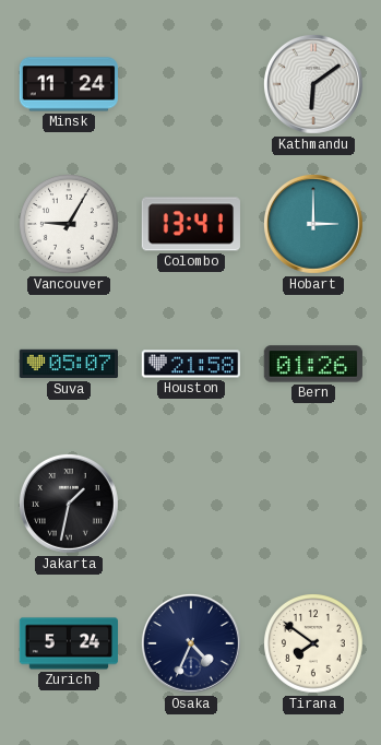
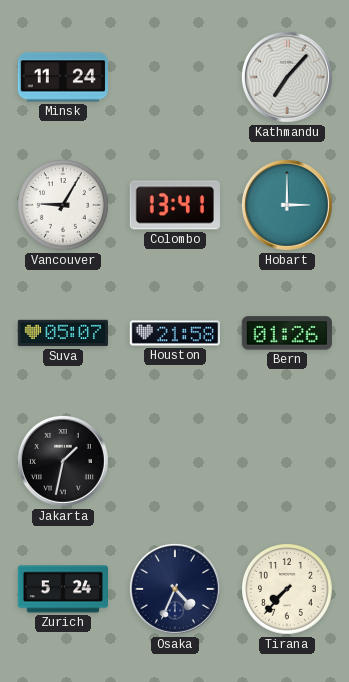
Kathmandu: 6:09 -> 7:07 (287, 77)
Tirana: 7:51 -> 7:37 (288, 590)
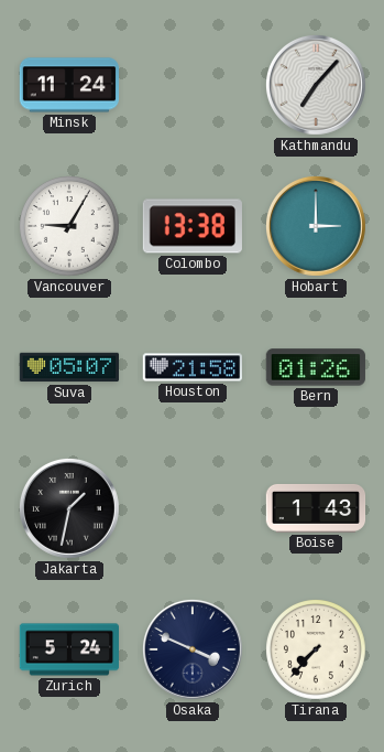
Colombo: 13:41 -> 13:38 (193, 226)
Boise: none -> 1:43 (316, 508)
Osaka: 4:34 -> 3:49 (193, 649)
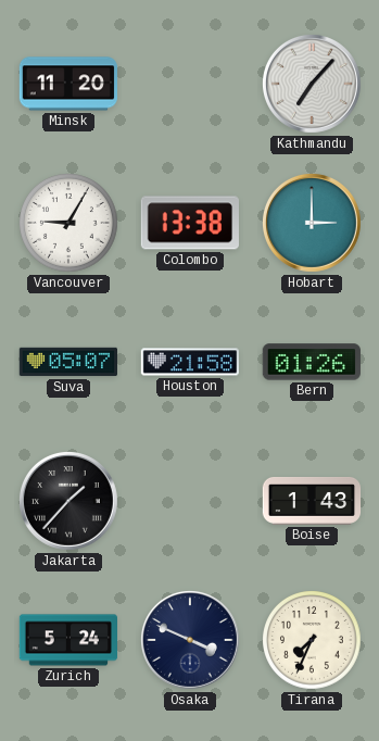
Minsk: 11:24 -> 11:20 (67, 84)
Jakarta: 1:32 -> 1:37 (68, 501)
Tirana: 7:37 -> 7:34 (313, 641)
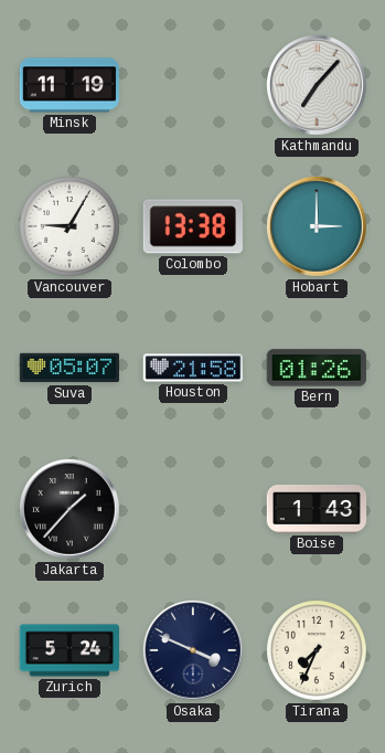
Minsk: 11:20 -> 11:19 (68, 85)
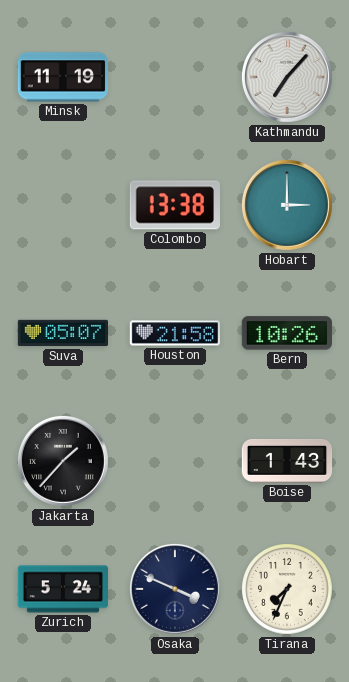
Vancouver: 9:05 -> none (71, 227)
Bern: 01:26 -> 10:26 (287, 333)
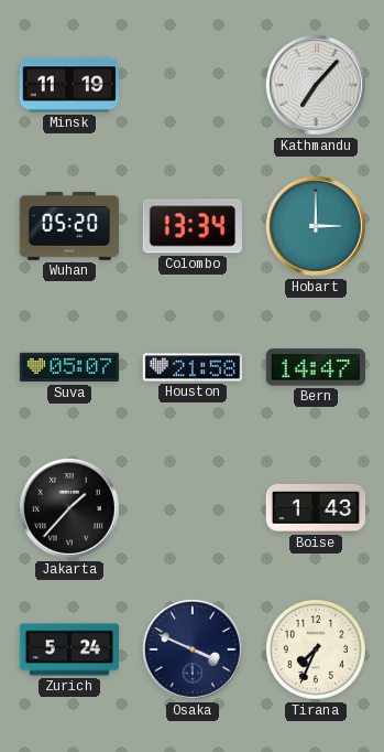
Wuhan: none -> 05:20 (68, 227)
Colombo: 13:38 -> 13:34 (193, 226)
Bern: 10:26 -> 14:47 (316, 367)
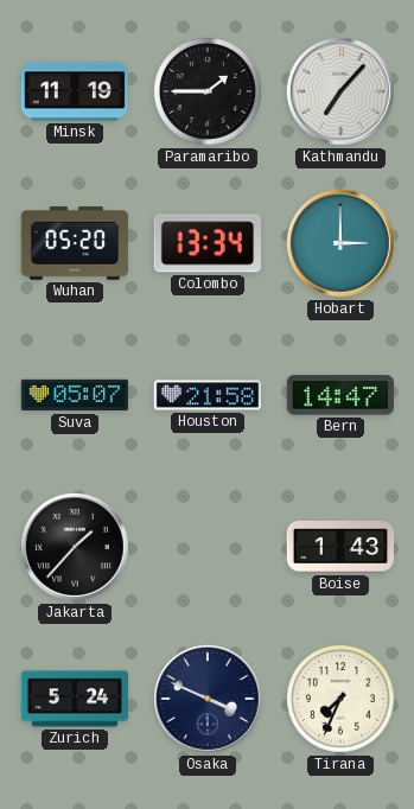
Paramaribo: none -> 1:45 (209, 93)
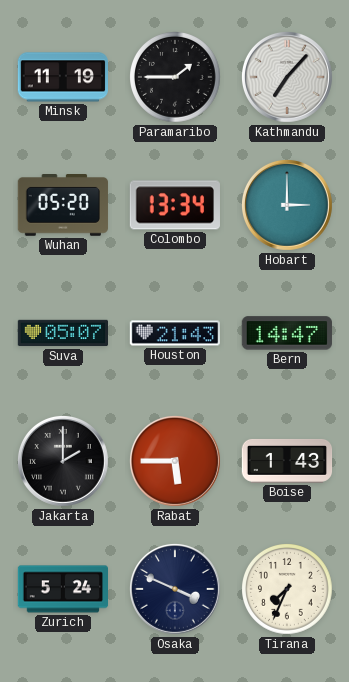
Houston: 21:58 -> 21:43 (174, 333)
Jakarta: 1:37 -> 2:00 (63, 461)
Rabat: none -> 5:45 (175, 461)
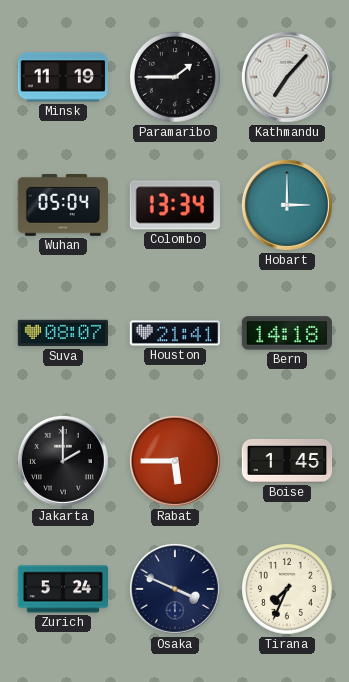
Wuhan: 05:20 -> 05:04 (62, 206)
Suva: 05:07 -> 08:07 (62, 333)
Houston: 21:43 -> 21:41 (174, 333)
Bern: 14:47 -> 14:18 (287, 333)
Boise: 1:43 -> 1:45 (287, 461)
